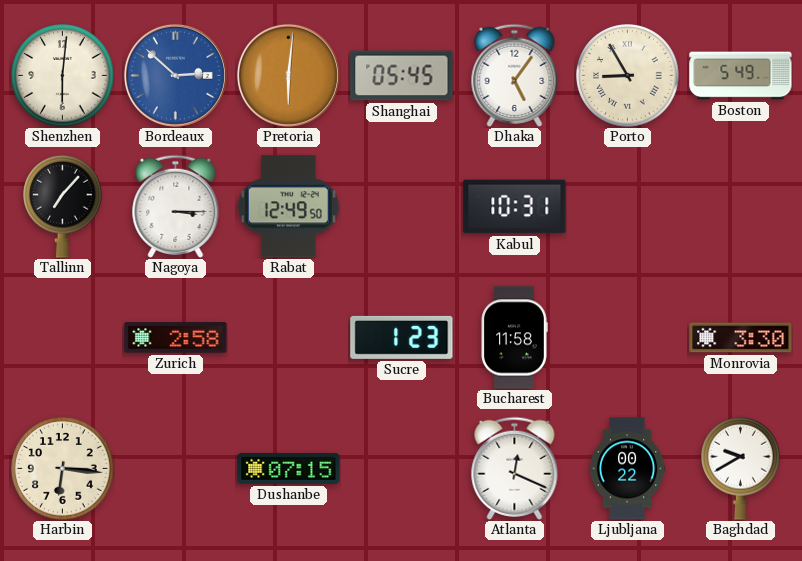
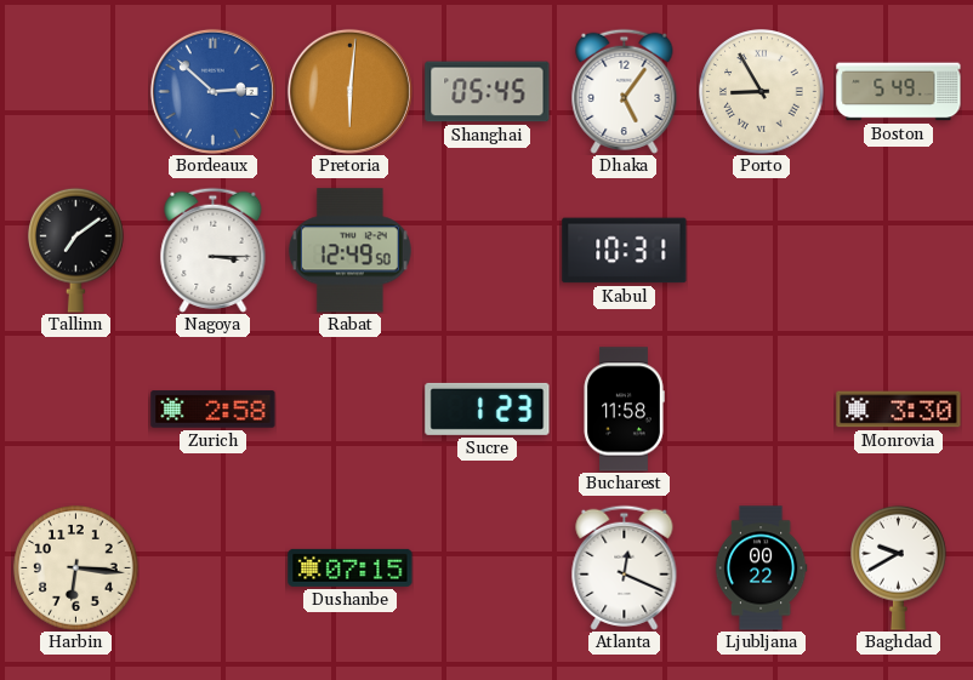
Shenzhen: 6:01 -> none (63, 76)
Tallinn: 7:07 -> 7:09 (76, 250)
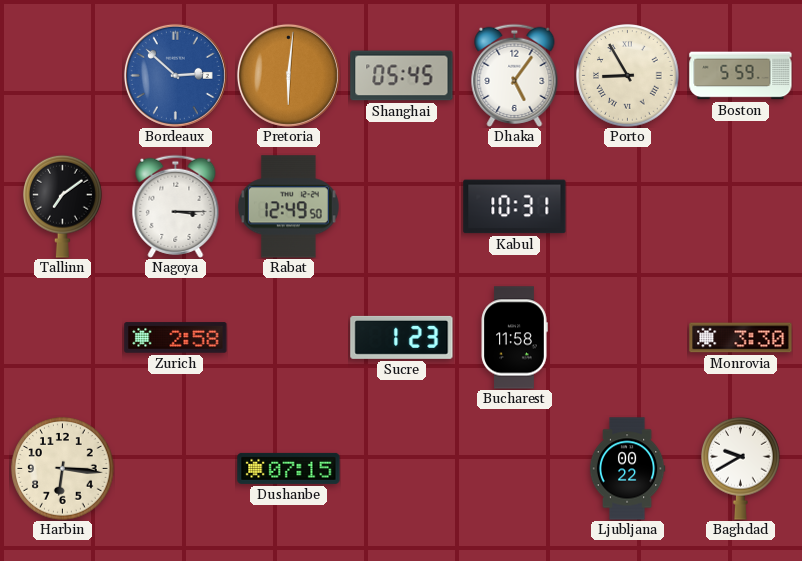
Boston: 5:49 -> 5:59 (741, 76)
Atlanta: 12:19 -> none (625, 567)
